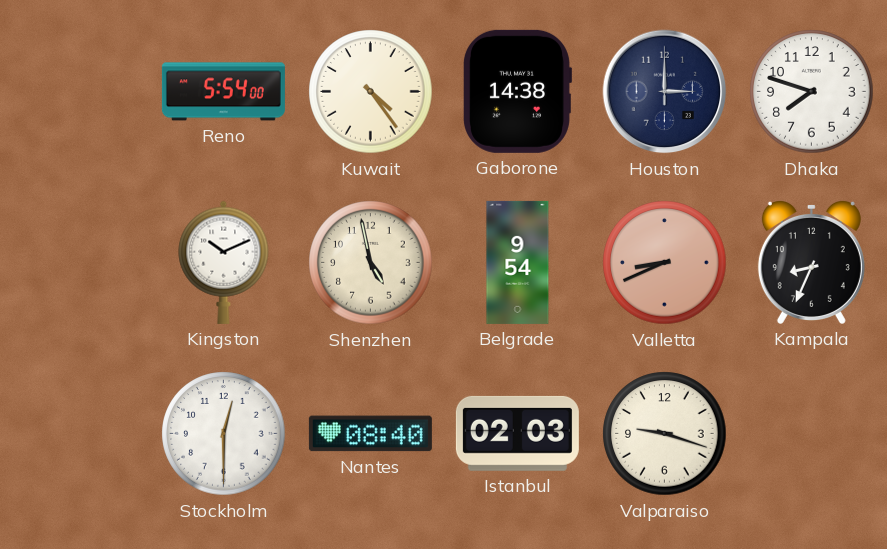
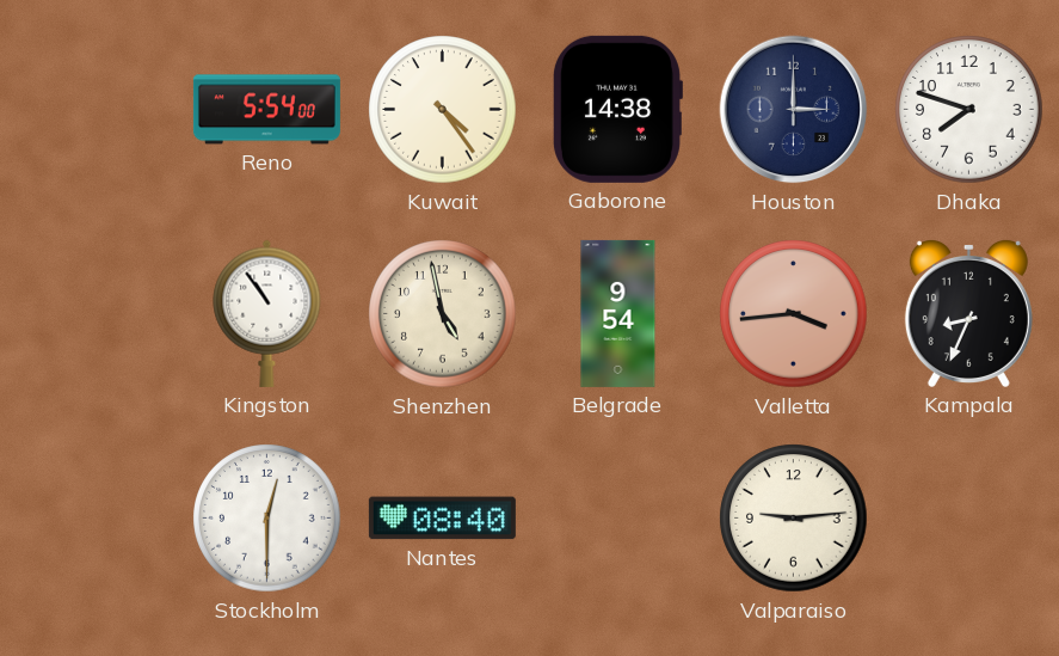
Kingston: 10:11 -> 10:54 (267, 313)
Valletta: 8:41 -> 3:44 (794, 314)
Istanbul: 02:03 -> none (517, 433)
Valparaiso: 9:18 -> 9:14 (794, 519)
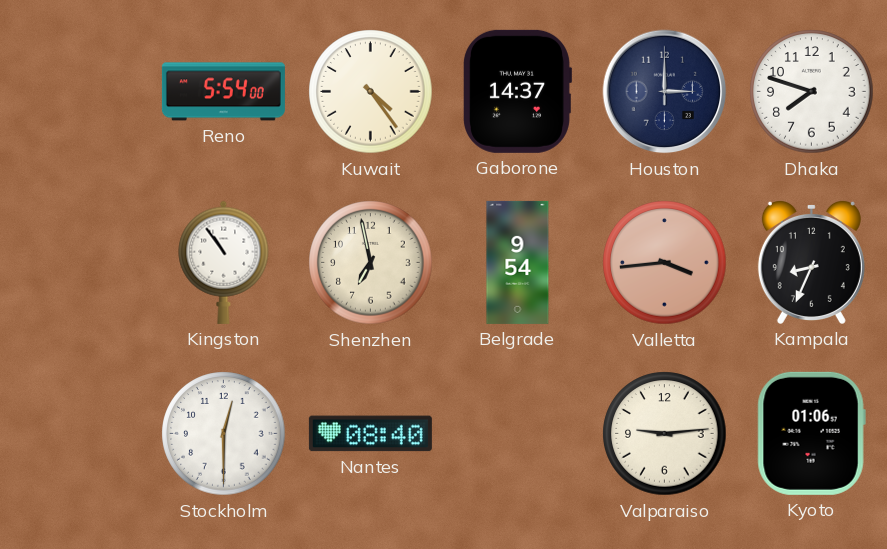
Gaborone: 14:38 -> 14:37 (517, 91)
Shenzhen: 4:58 -> 6:58 (371, 263)
Kyoto: none -> 01:06 (811, 433)
